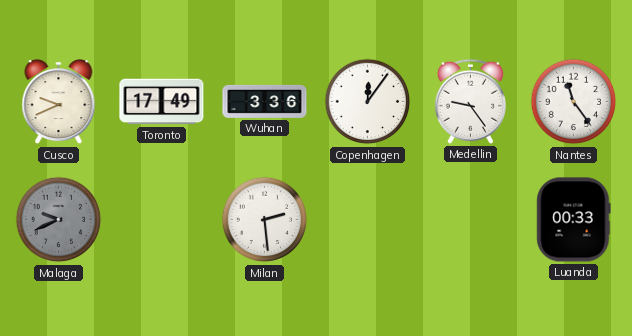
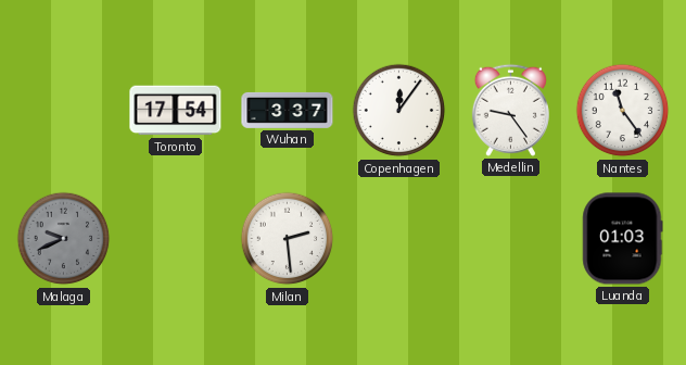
Cusco: 9:41 -> none (59, 102)
Toronto: 17:49 -> 17:54 (176, 111)
Wuhan: 3:36 -> 3:37 (288, 110)
Luanda: 00:33 -> 01:03 (623, 239)
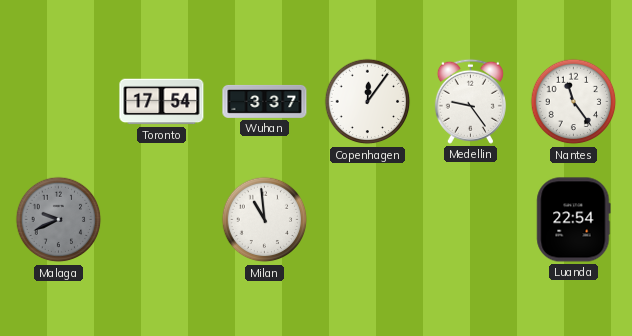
Milan: 2:29 -> 10:59 (265, 220)
Luanda: 01:03 -> 22:54 (574, 220)
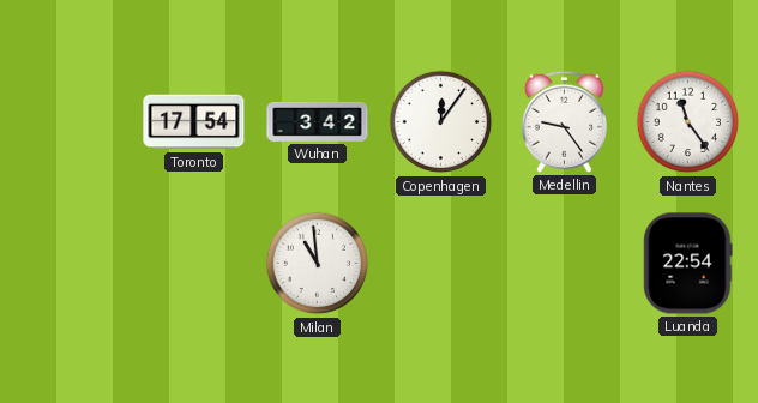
Wuhan: 3:37 -> 3:42 (318, 121)
Malaga: 9:41 -> none (59, 220)
